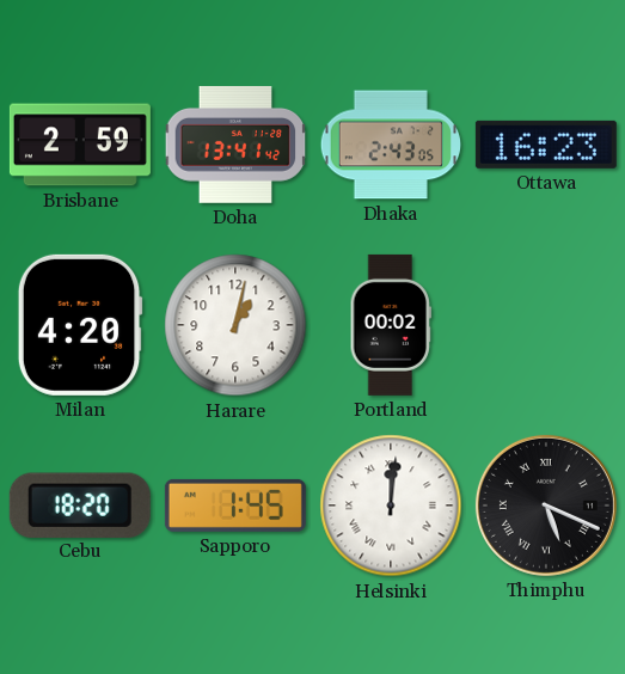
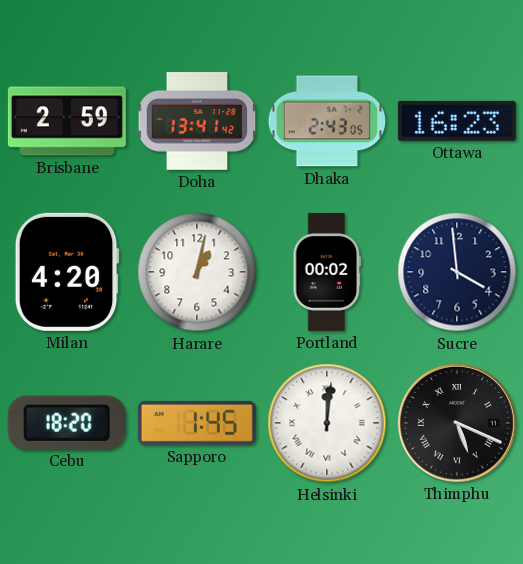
Sucre: none -> 3:59 (457, 272)
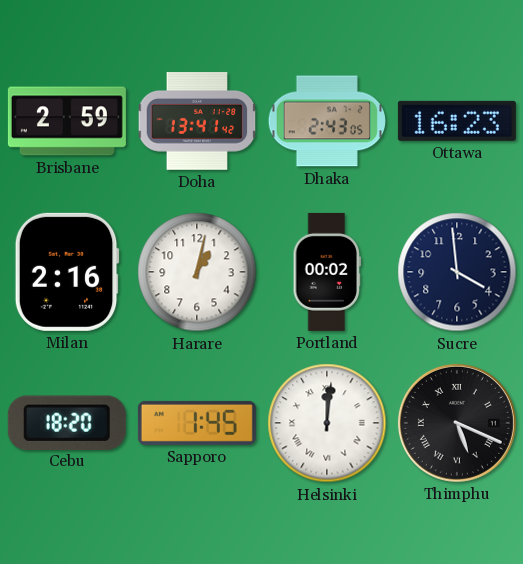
Milan: 4:20 -> 2:16 (67, 272)
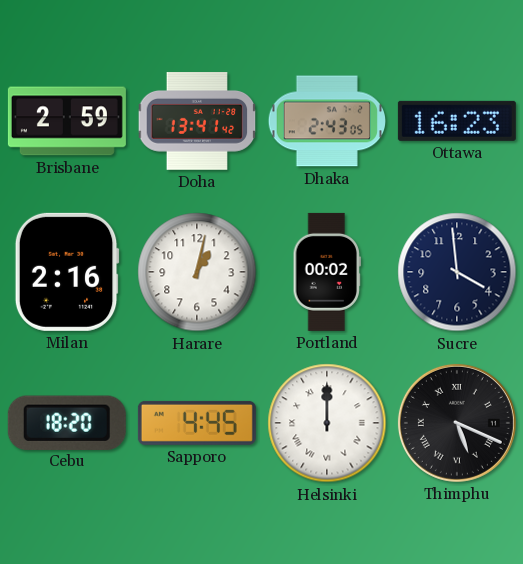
Sapporo: 1:45 -> 4:45 (197, 423)
Helsinki: 12:01 -> 12:00 (327, 423)
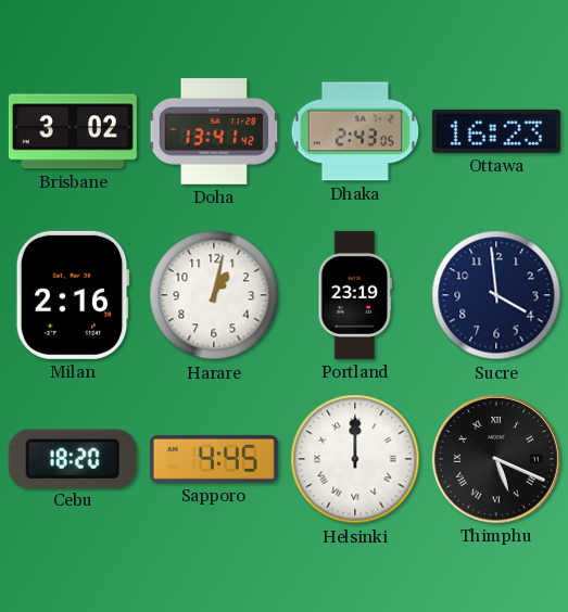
Brisbane: 2:59 -> 3:02 (73, 131)
Portland: 00:02 -> 23:19 (354, 295)
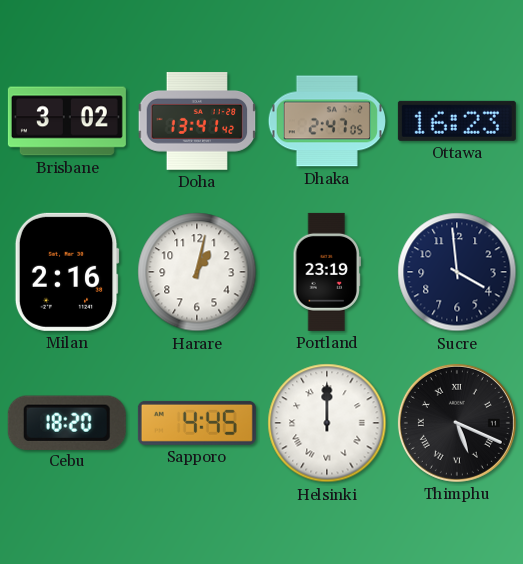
Dhaka: 2:43 -> 2:47 (326, 121)
